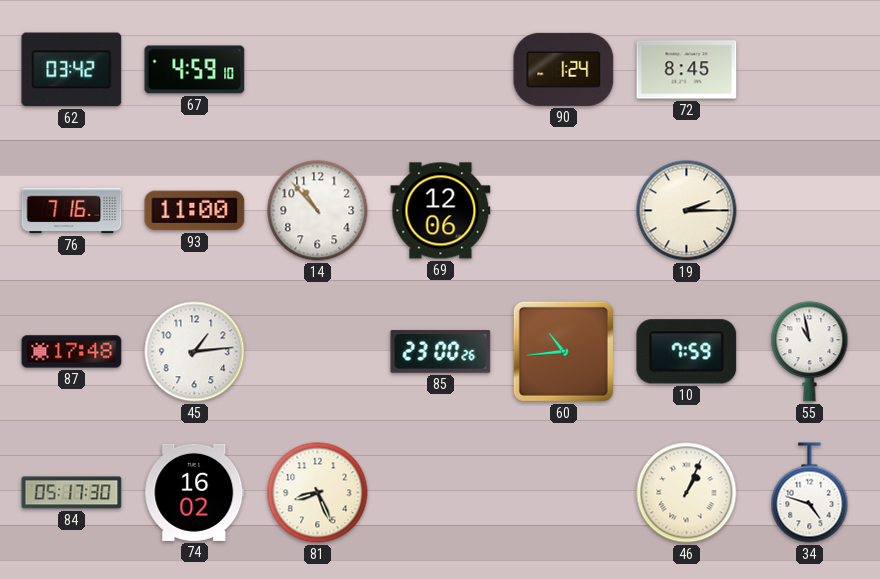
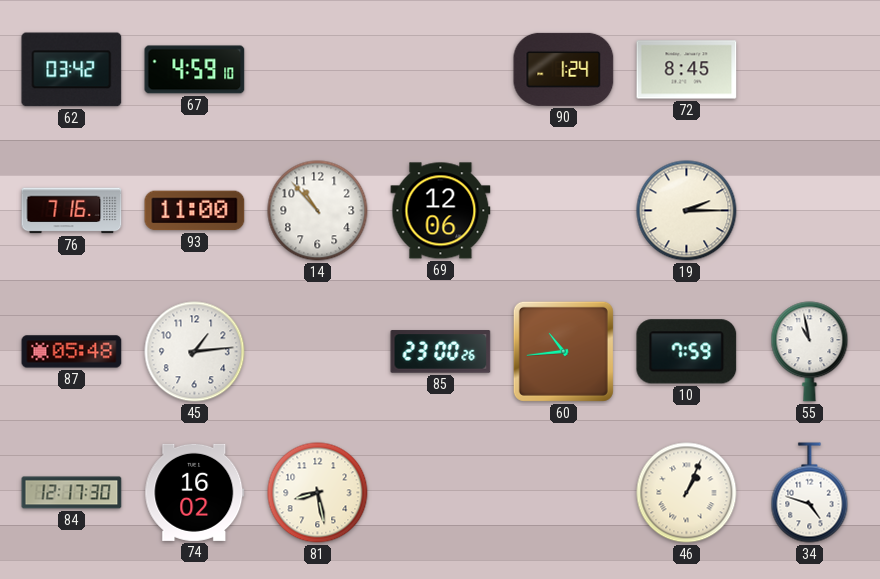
87: 17:48 -> 05:48 (72, 352)
84: 05:17 -> 12:17 (72, 493)
81: 8:26 -> 8:28 (318, 493)
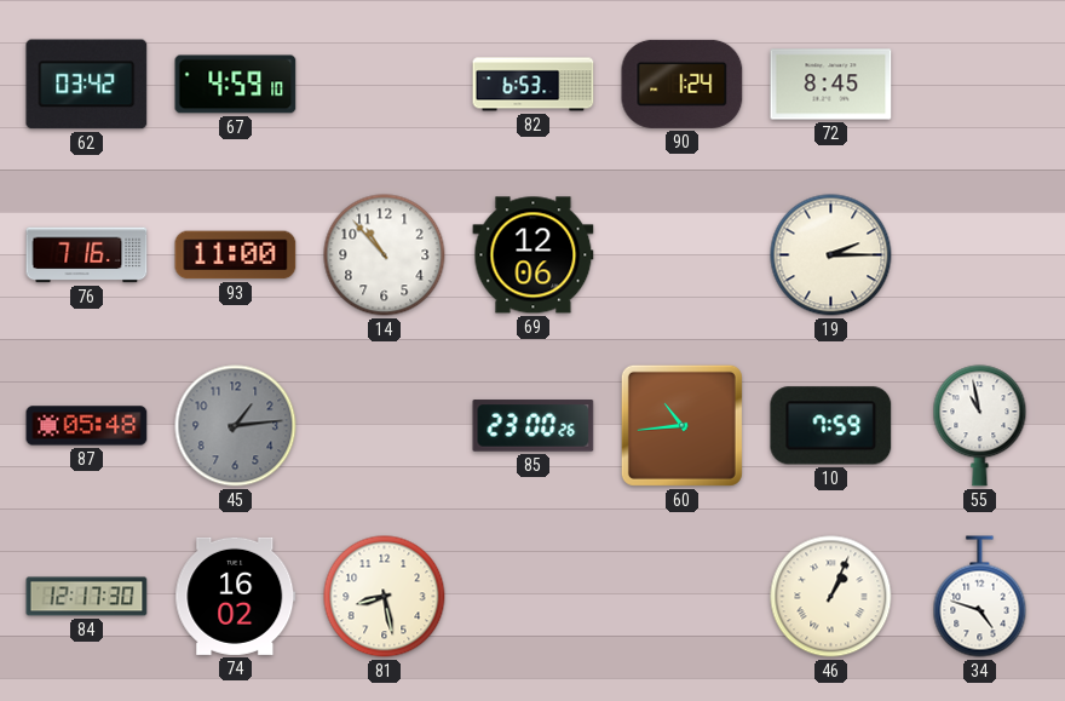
82: none -> 6:53 (534, 85)
45 dial: white -> grey (236, 426)
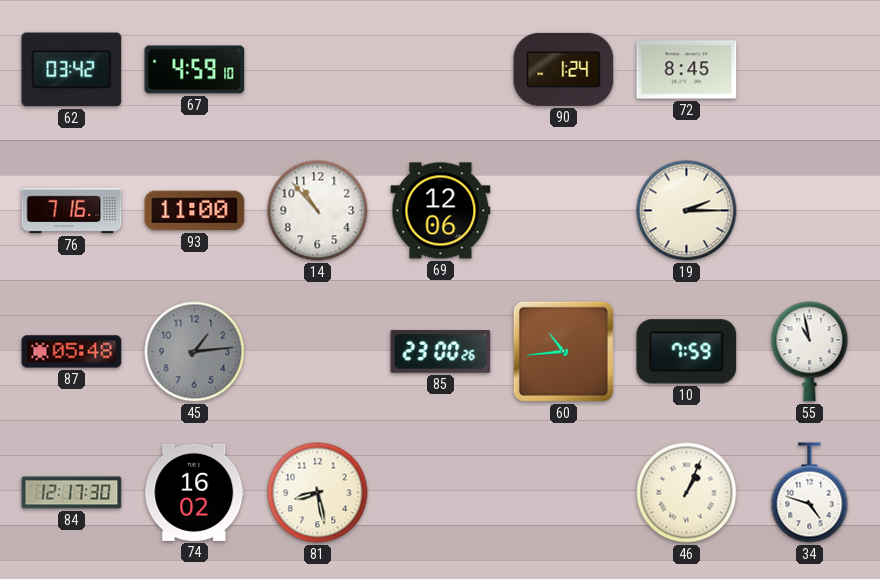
82: 6:53 -> none (534, 85)
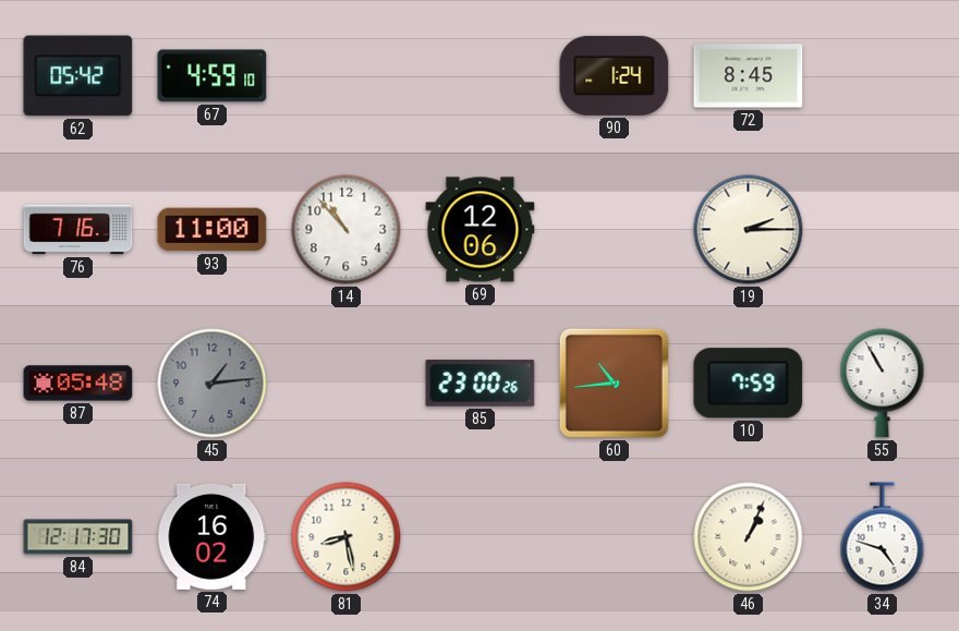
62: 03:42 -> 05:42 (78, 76)
55: 10:58 -> 10:55 (883, 384)
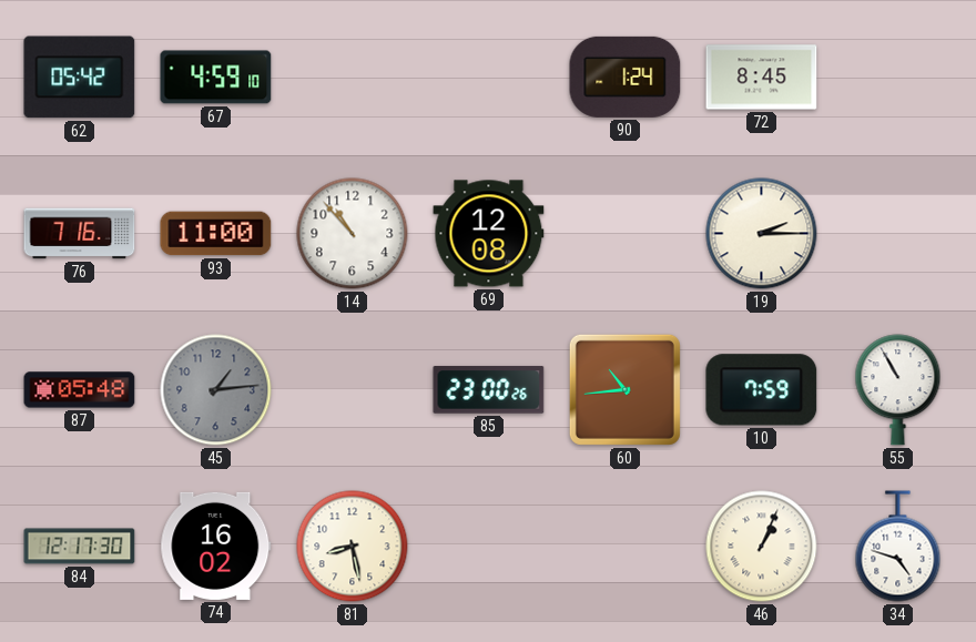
69: 12:06 -> 12:08 (489, 234)
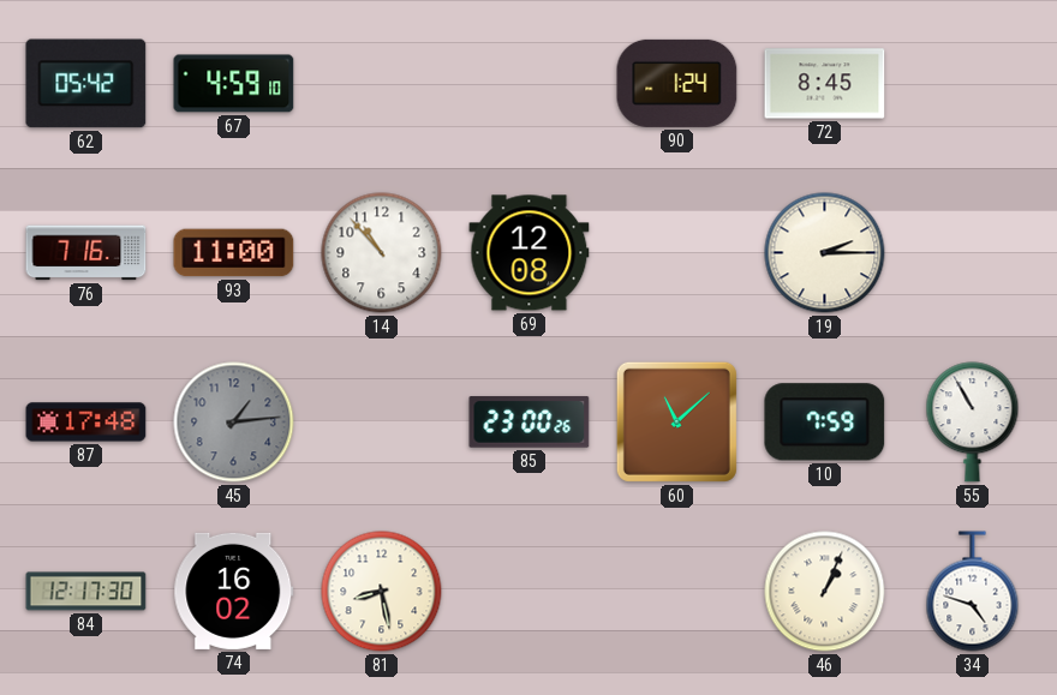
87: 05:48 -> 17:48 (86, 423)
60: 10:44 -> 11:08 (676, 421)
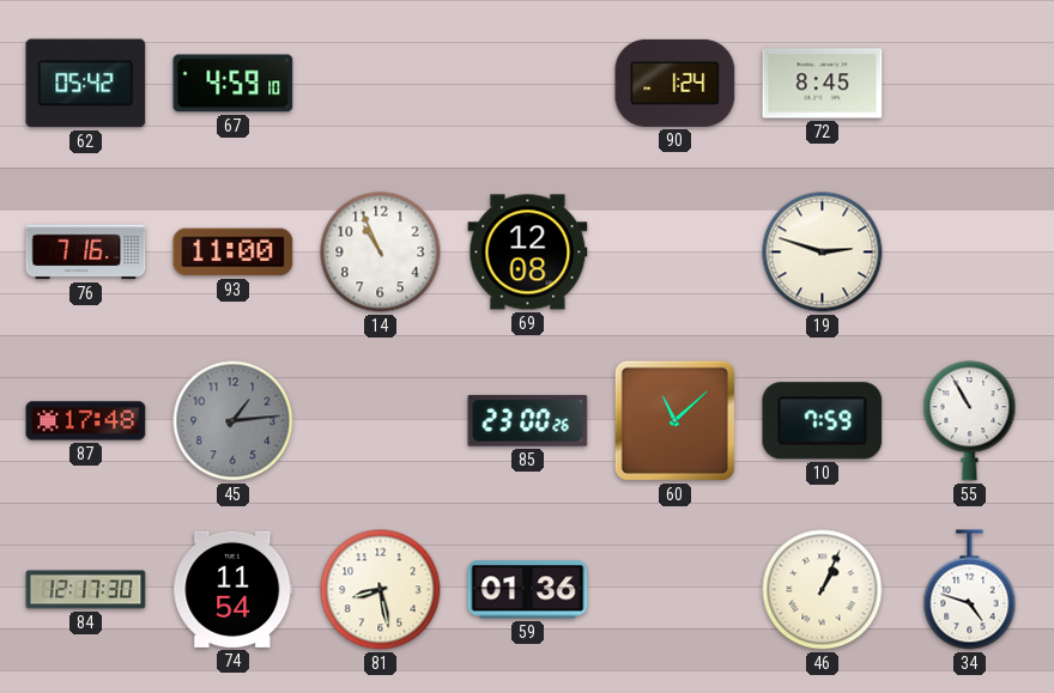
14: 10:53 -> 10:56 (381, 253)
19: 2:15 -> 2:48 (823, 253)
74: 16:02 -> 11:54 (234, 589)
59: none -> 01:36 (528, 590)
